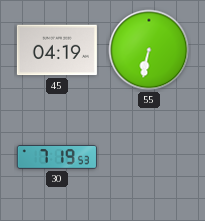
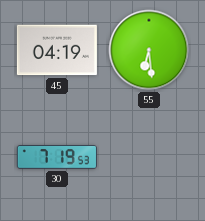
55: 6:32 -> 6:29 (149, 50)
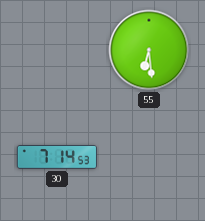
45: 04:19 -> none (57, 50)
30: 7:19 -> 7:14 (57, 157)
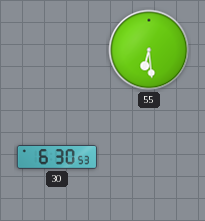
30: 7:14 -> 6:30 (57, 157)
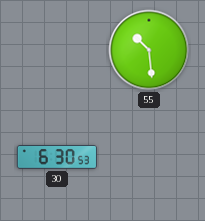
55: 6:29 -> 10:29 (149, 50)
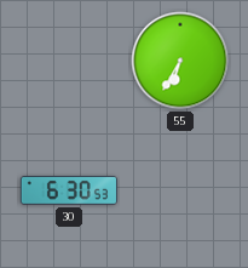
55: 10:29 -> 6:35 (180, 61)
